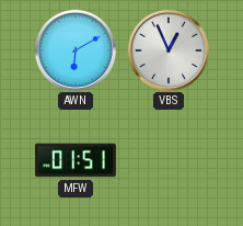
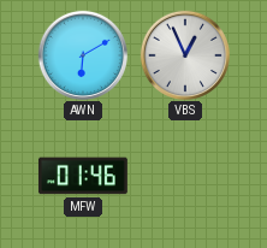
MFW: 01:51 -> 01:46 (83, 176)
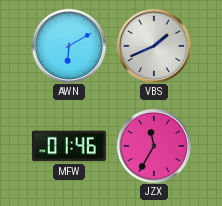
VBS: 12:56 -> 1:41 (153, 45)
JZX: none -> 11:35 (153, 145)
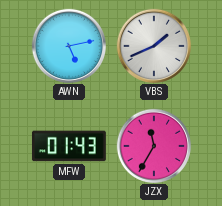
AWN: 6:10 -> 5:13 (68, 45)
MFW: 01:46 -> 01:43 (69, 146)
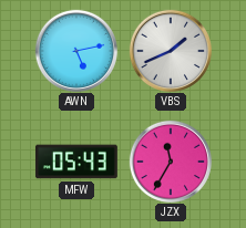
MFW: 01:43 -> 05:43 (76, 162)
